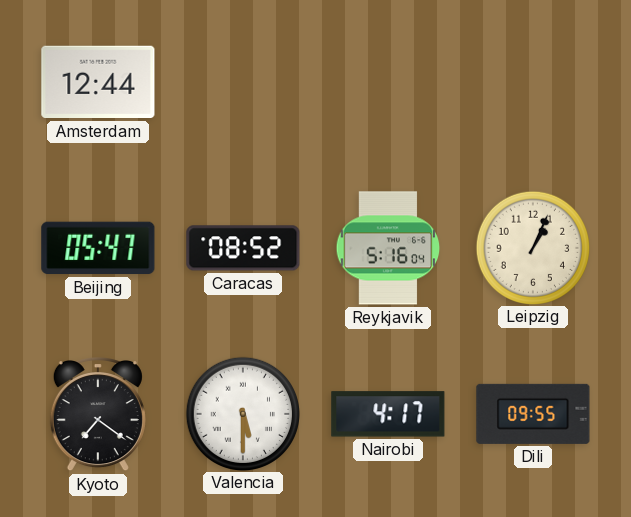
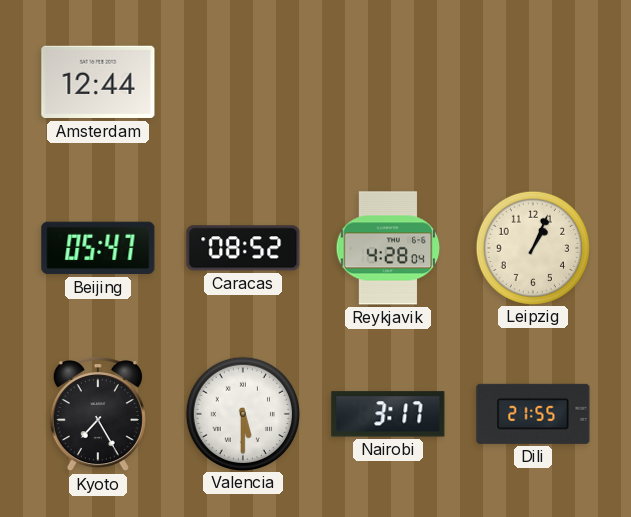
Reykjavik: 5:16 -> 4:28 (388, 248)
Kyoto: 7:21 -> 7:25 (98, 414)
Nairobi: 4:17 -> 3:17 (388, 414)
Dili: 09:55 -> 21:55 (533, 414)
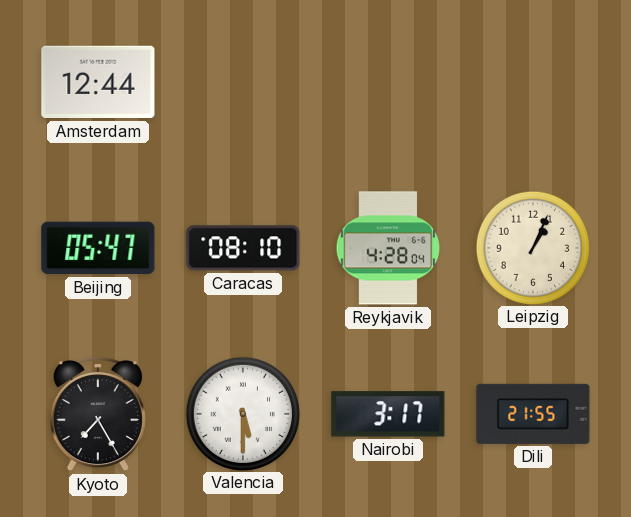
Caracas: 08:52 -> 08:10 (243, 248)
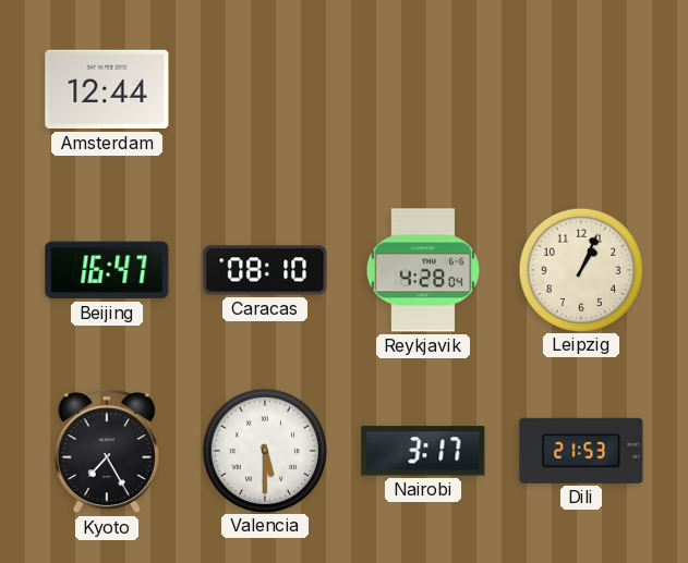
Beijing: 05:47 -> 16:47 (107, 270)
Dili: 21:55 -> 21:53 (581, 451)
